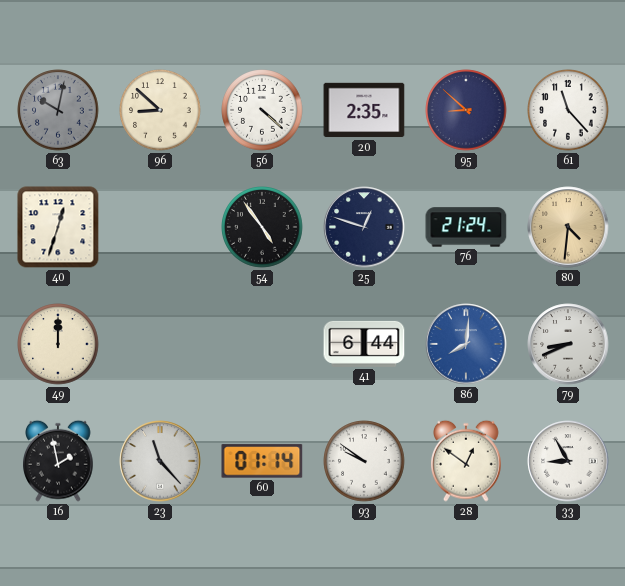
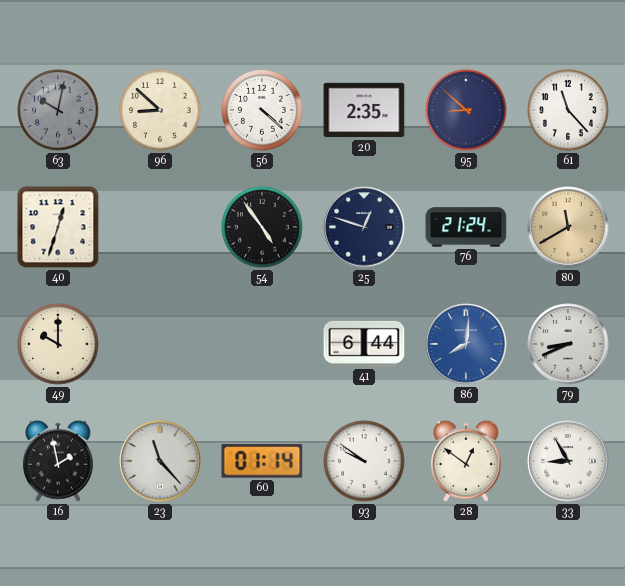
80: 4:31 -> 11:40 (568, 227)
49: 12:00 -> 10:00 (58, 344)
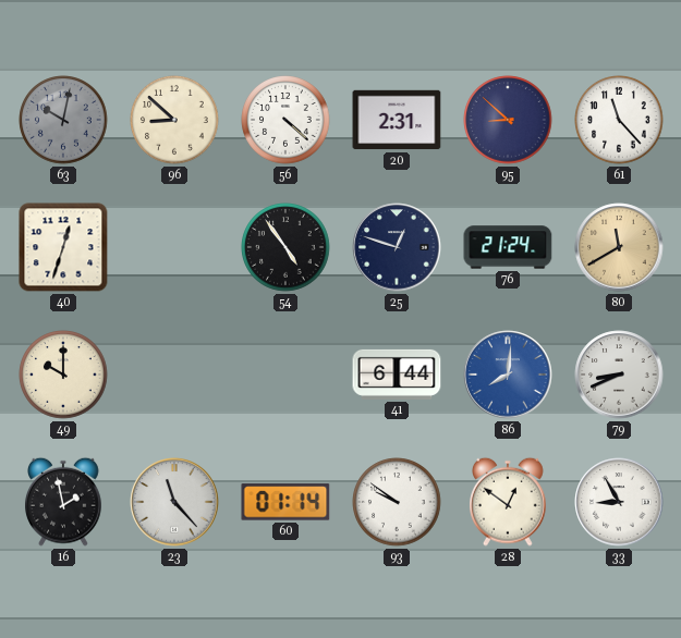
20: 2:35 -> 2:31 (397, 120)
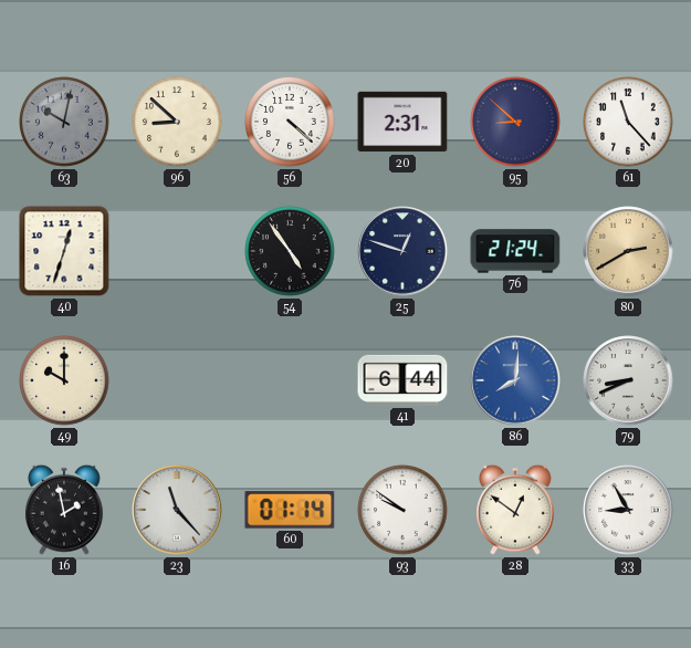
80: 11:40 -> 2:40 (628, 251)
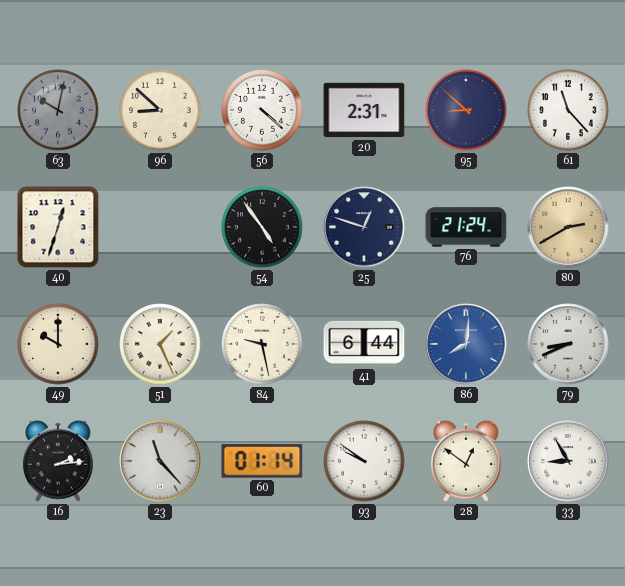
51: none -> 1:26 (160, 344)
84: none -> 9:28 (262, 344)
16: 1:58 -> 2:14 (59, 461)
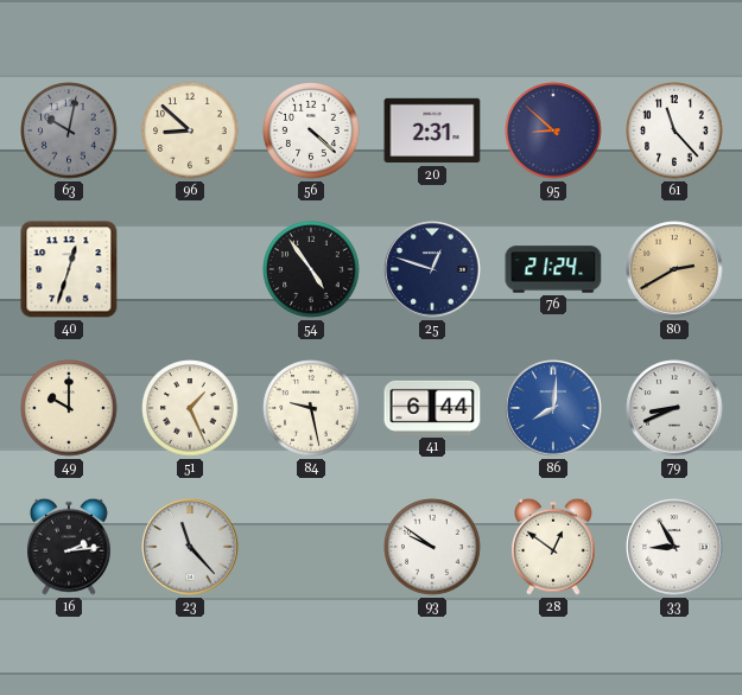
60: 01:14 -> none (262, 461)
